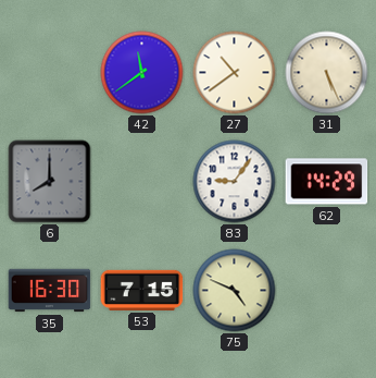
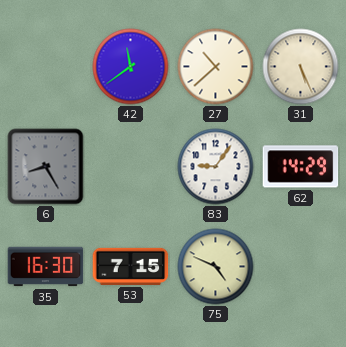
27: 10:39 -> 10:38 (216, 67)
6: 8:00 -> 8:25 (46, 167)
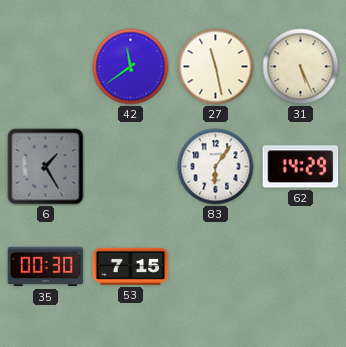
27: 10:38 -> 11:28 (216, 67)
6: 8:25 -> 1:25 (46, 167)
83: 9:06 -> 6:06 (216, 167)
35: 16:30 -> 00:30 (46, 267)
75: 4:49 -> none (216, 267)
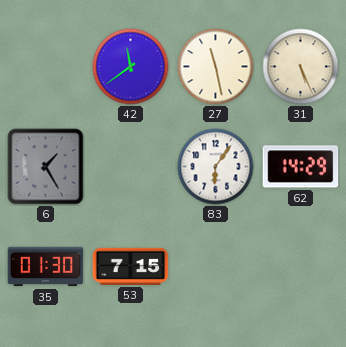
35: 00:30 -> 01:30 (46, 267)
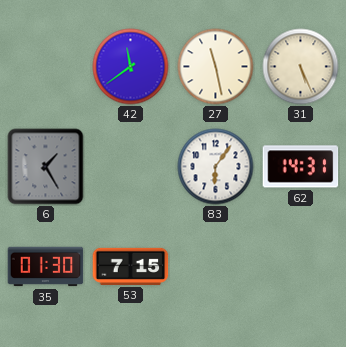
62: 14:29 -> 14:31 (301, 167)
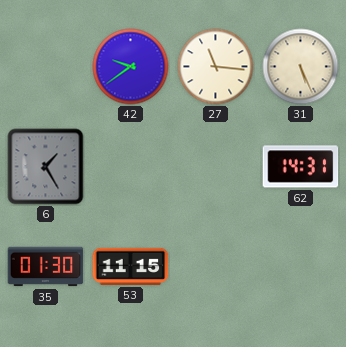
42: 11:39 -> 9:39 (131, 67)
27: 11:28 -> 11:16 (216, 67)
83: 6:06 -> none (216, 167)
53: 7:15 -> 11:15 (131, 266)
